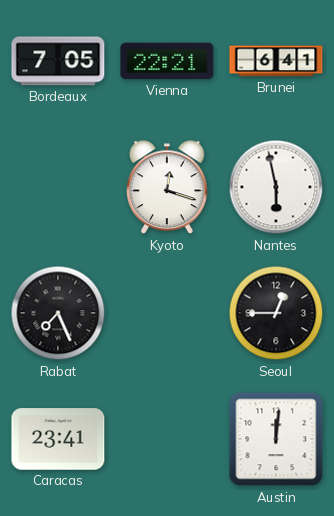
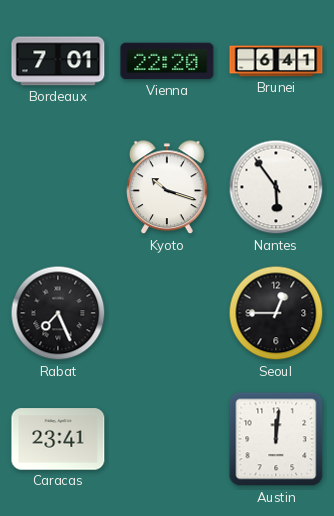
Bordeaux: 7:05 -> 7:01 (58, 61)
Vienna: 22:21 -> 22:20 (167, 61)
Kyoto: 12:18 -> 10:18 (168, 188)
Nantes: 5:58 -> 5:54 (276, 187)
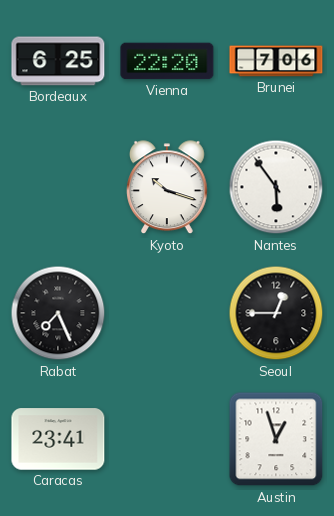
Bordeaux: 7:01 -> 6:25 (58, 61)
Brunei: 6:41 -> 7:06 (276, 61)
Austin: 12:01 -> 12:57 (276, 439)
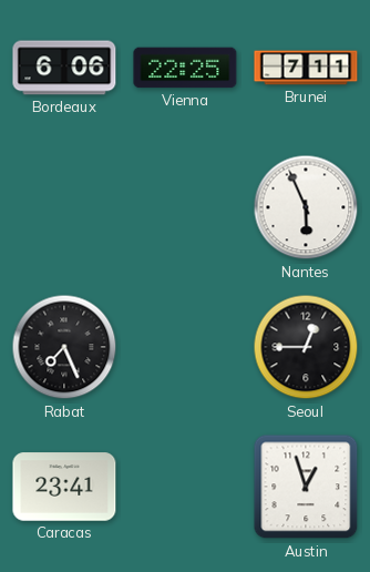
Bordeaux: 6:25 -> 6:06 (64, 68)
Vienna: 22:20 -> 22:25 (185, 68)
Brunei: 7:06 -> 7:11 (306, 68)
Kyoto: 10:18 -> none (168, 188)
Nantes: 5:54 -> 5:56 (306, 207)
